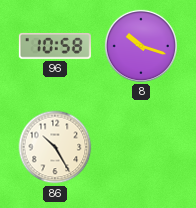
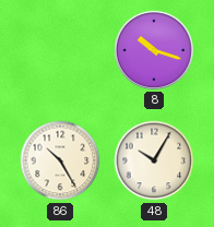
96: 10:58 -> none (55, 46)
48: none -> 10:05 (154, 160)
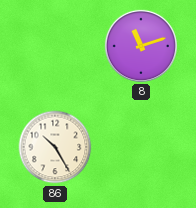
8: 10:18 -> 11:12 (141, 46)
48: 10:05 -> none (154, 160)
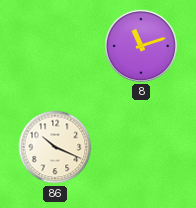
86: 10:25 -> 10:19 (55, 147)
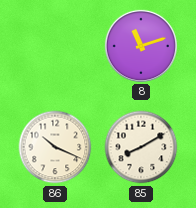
85: none -> 8:10 (141, 147)
